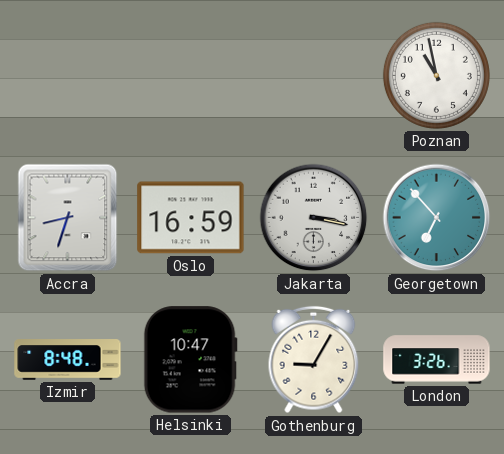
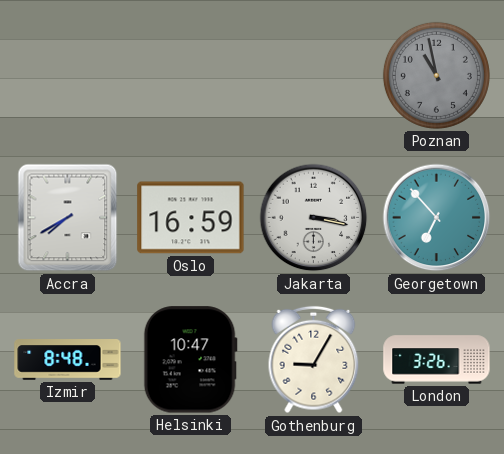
Poznan dial: white -> grey (436, 75)
Accra: 8:33 -> 7:40 (68, 218)
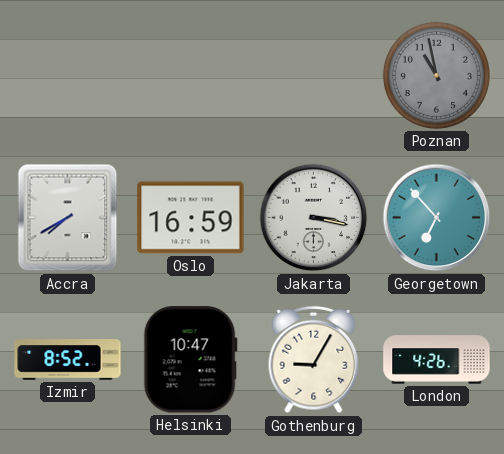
Izmir: 8:48 -> 8:52 (68, 360)
London: 3:26 -> 4:26 (437, 360)
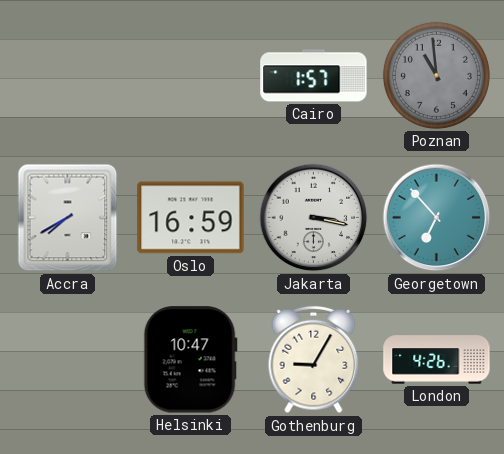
Cairo: none -> 1:57 (314, 76)
Poznan: 10:58 -> 10:59 (436, 75)
Izmir: 8:52 -> none (68, 360)
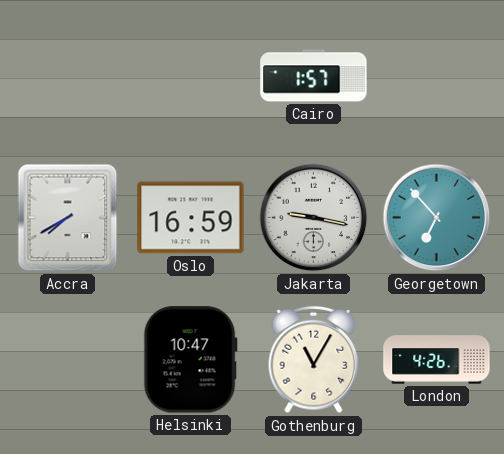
Poznan: 10:59 -> none (436, 75)
Jakarta: 3:17 -> 9:17 (314, 218)
Gothenburg: 9:05 -> 11:05 (314, 360)
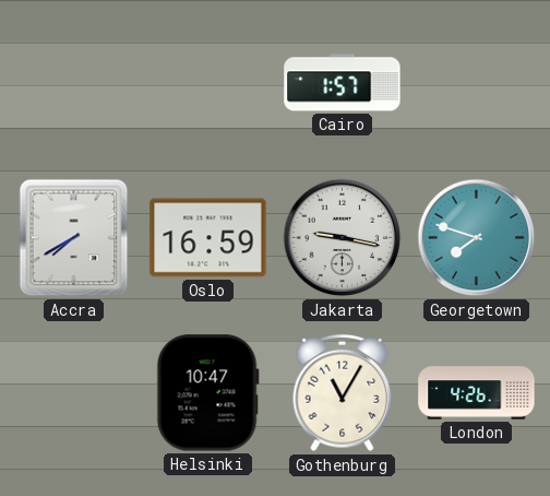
Georgetown: 6:53 -> 7:48 (477, 238)
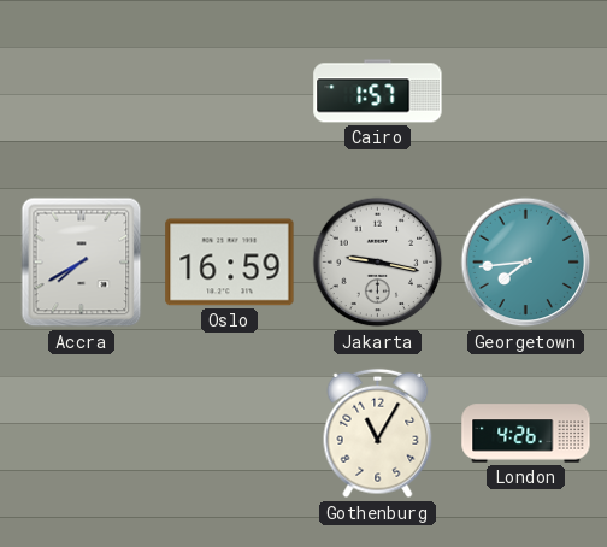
Georgetown: 7:48 -> 7:44 (526, 263)
Helsinki: 10:47 -> none (207, 393)
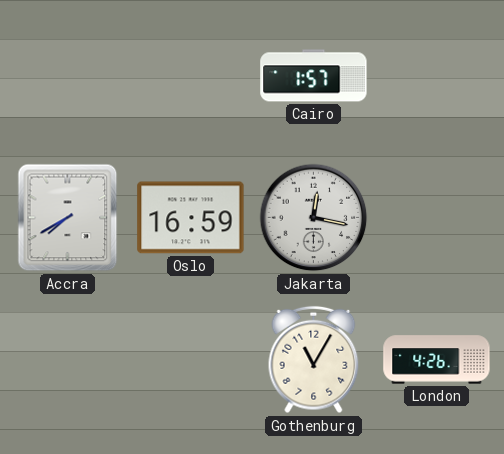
Jakarta: 9:17 -> 12:17 (314, 218)
Georgetown: 7:44 -> none (526, 263)
